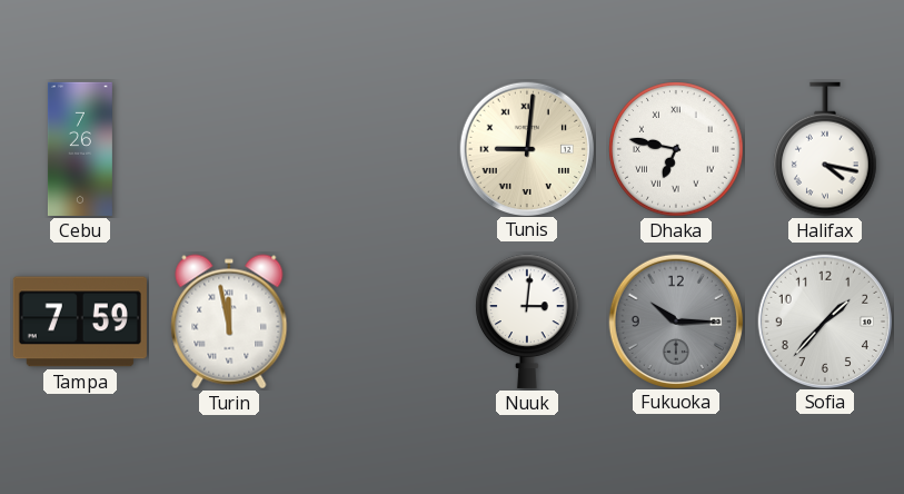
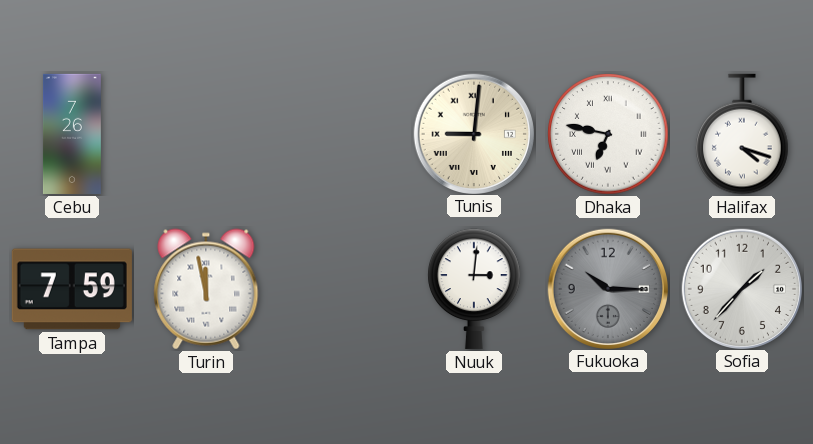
Halifax: 4:17 -> 4:18 (742, 134)
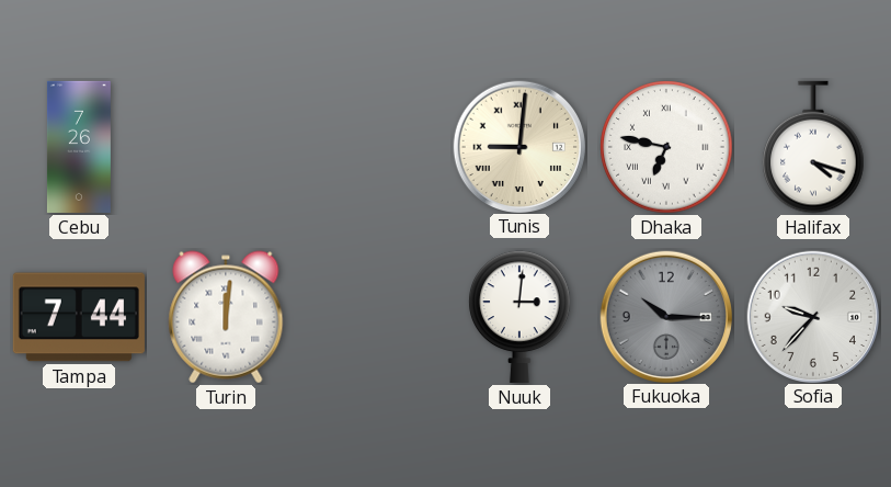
Tampa: 7:59 -> 7:44 (79, 317)
Turin: 11:58 -> 12:01 (226, 317)
Sofia: 1:37 -> 9:37 (812, 316)
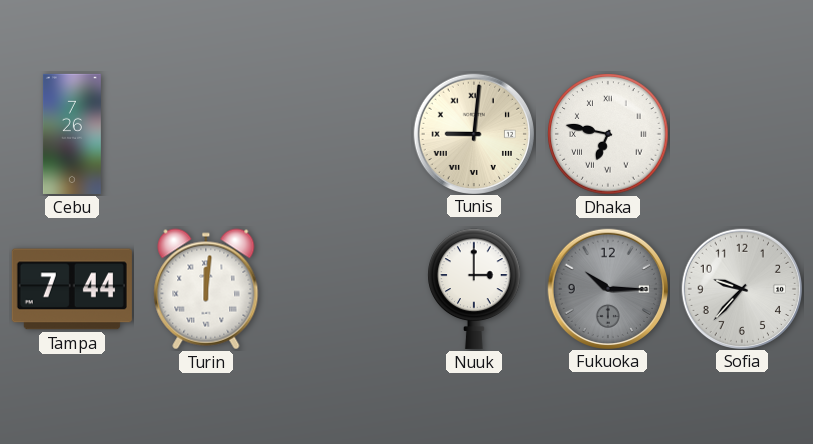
Halifax: 4:18 -> none (813, 147)
Nuuk: 3:01 -> 3:00 (474, 289)
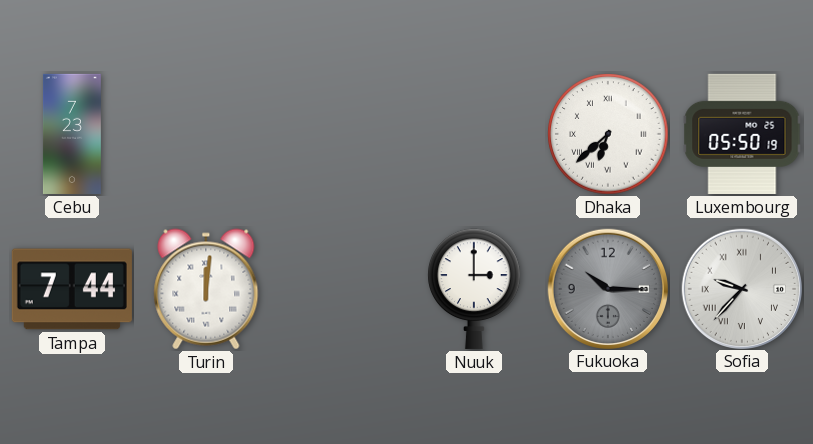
Cebu: 7:26 -> 7:23 (72, 134)
Tunis: 9:01 -> none (473, 133)
Dhaka: 6:47 -> 6:38 (608, 134)
Luxembourg: none -> 05:50 (742, 134)
Sofia numerals: Arabic -> Roman (741, 288)
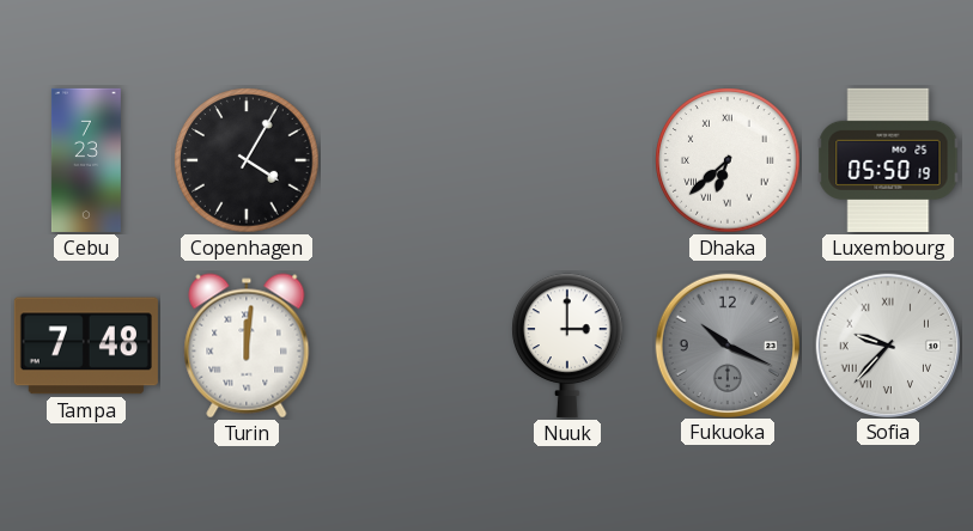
Copenhagen: none -> 4:05 (247, 160)
Tampa: 7:44 -> 7:48 (86, 346)
Fukuoka: 10:15 -> 10:19 (726, 344)
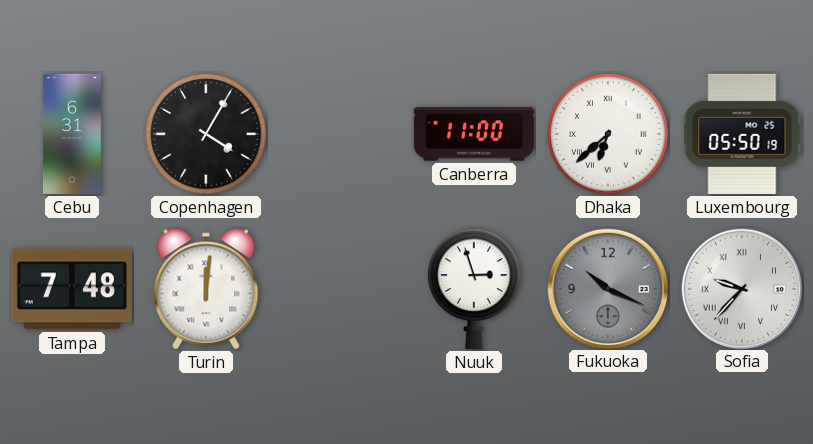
Cebu: 7:23 -> 6:31 (72, 134)
Canberra: none -> 11:00 (474, 134)
Nuuk: 3:00 -> 2:57 (474, 289)
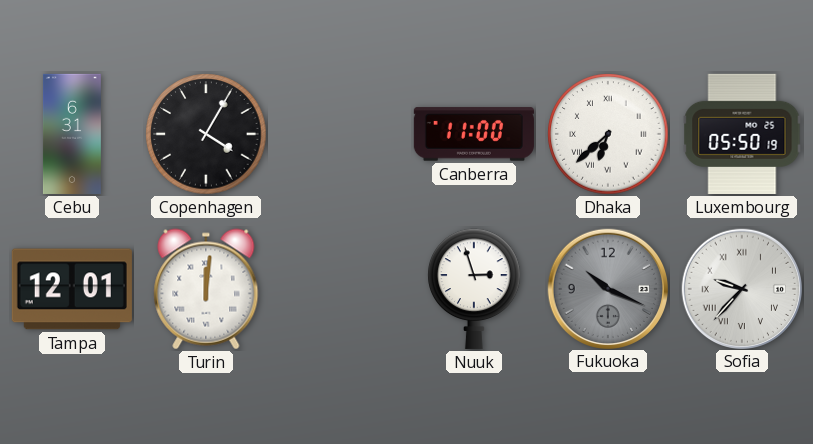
Tampa: 7:48 -> 12:01 (72, 289)
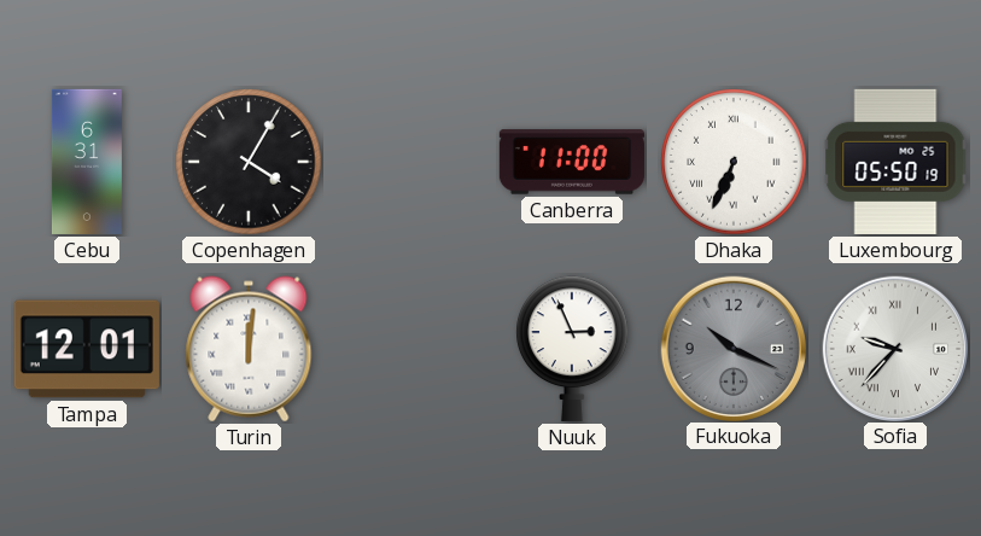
Dhaka: 6:38 -> 6:34 (734, 162)
Nuuk: 2:57 -> 2:56 (572, 349)
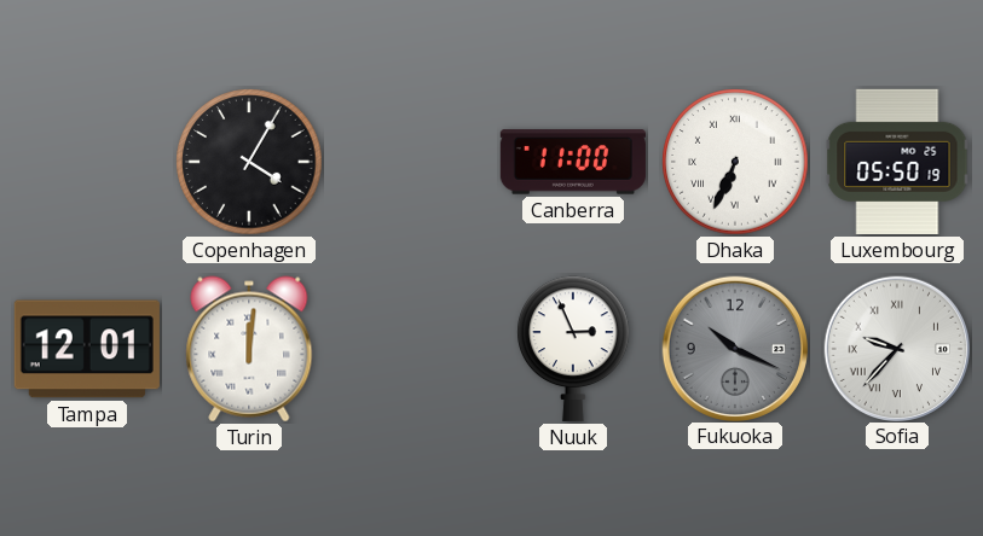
Cebu: 6:31 -> none (87, 162)
